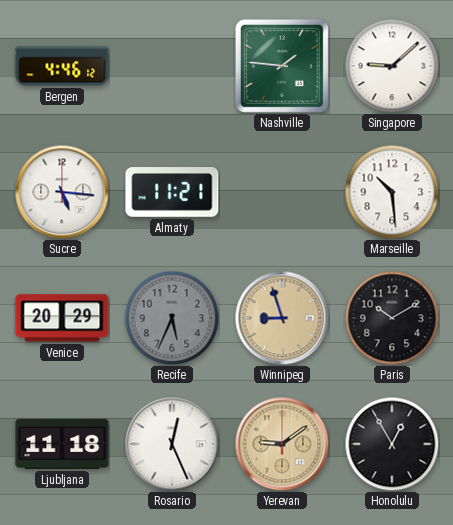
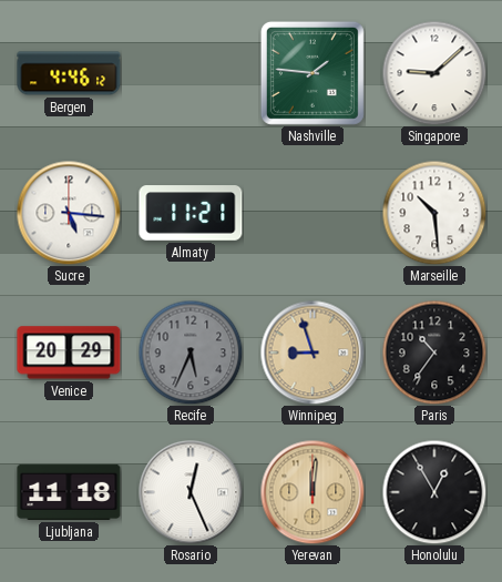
Paris: 10:10 -> 10:36 (434, 353)
Yerevan: 9:09 -> 12:01 (313, 492)
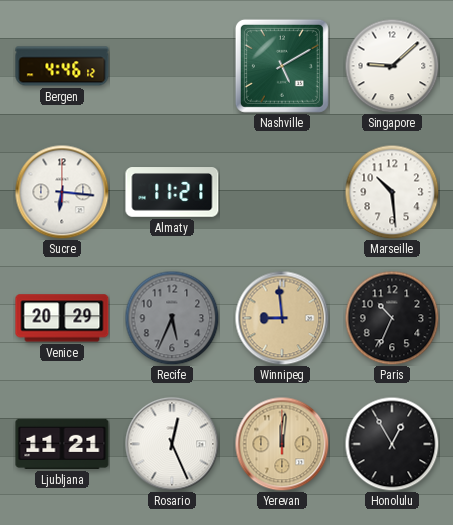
Nashville: 1:46 -> 5:10 (282, 66)
Sucre: 5:16 -> 6:16 (62, 192)
Winnipeg: 8:57 -> 8:59 (282, 318)
Paris: 10:36 -> 10:34 (392, 318)
Ljubljana: 11:18 -> 11:21 (62, 444)
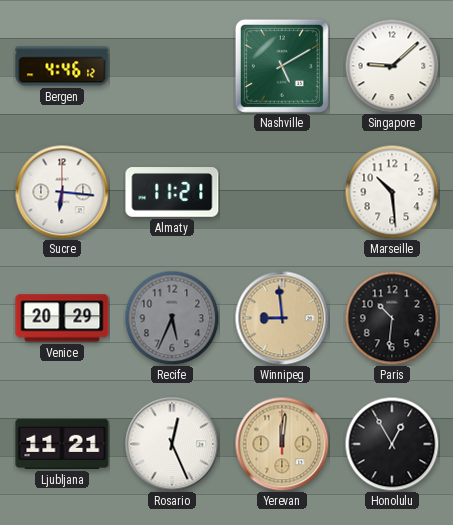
Paris: 10:34 -> 10:31 (392, 318)
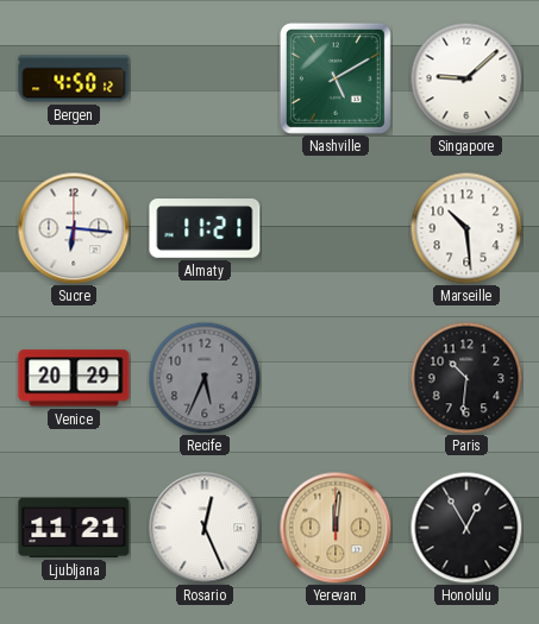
Bergen: 4:46 -> 4:50 (74, 78)
Winnipeg: 8:59 -> none (282, 318)
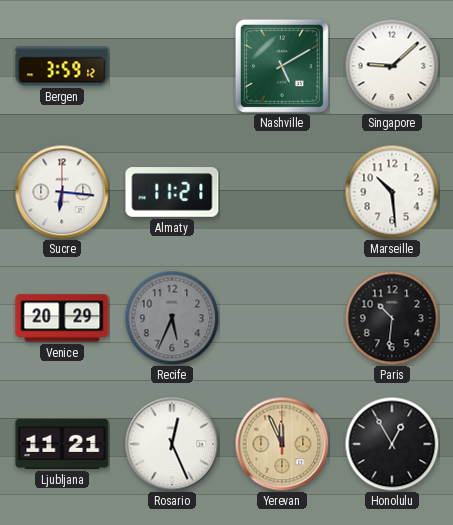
Bergen: 4:50 -> 3:59 (62, 66)
Yerevan: 12:01 -> 11:56 (282, 444)
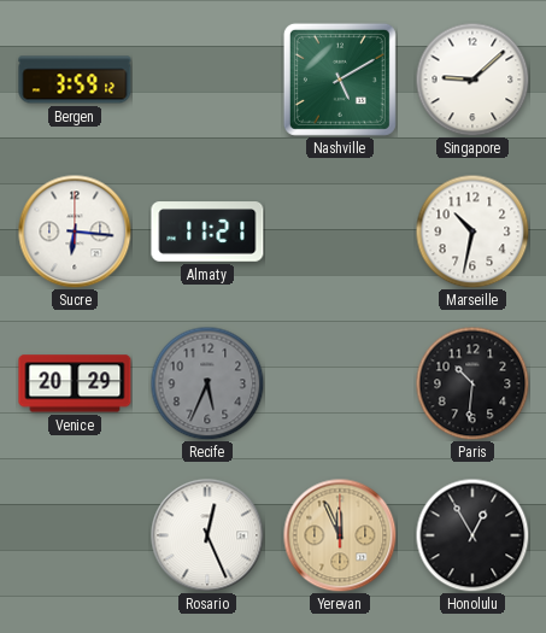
Marseille: 10:29 -> 10:32 (472, 231)
Ljubljana: 11:21 -> none (62, 444)
